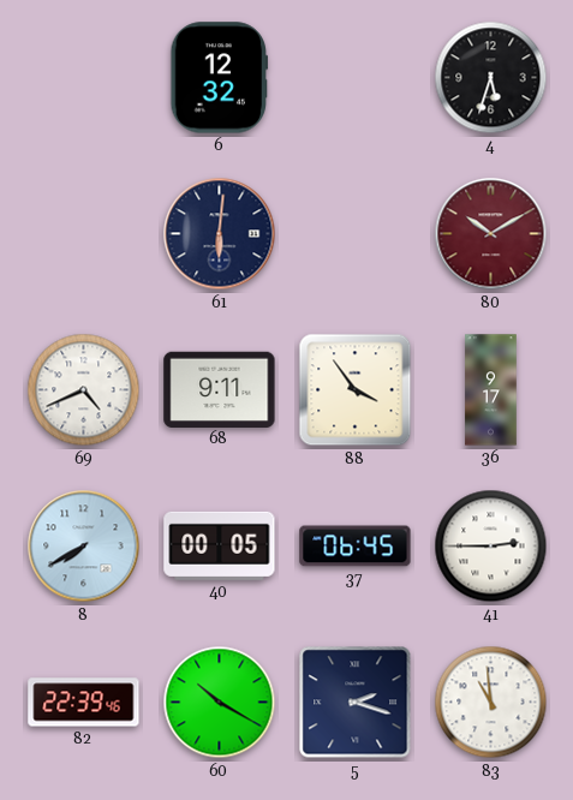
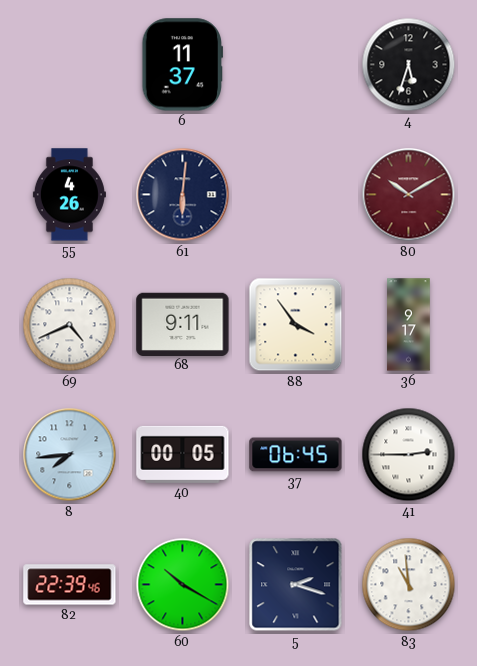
6: 12:32 -> 11:37 (182, 65)
55: none -> 4:26 (69, 195)
8: 7:40 -> 7:44 (70, 455)
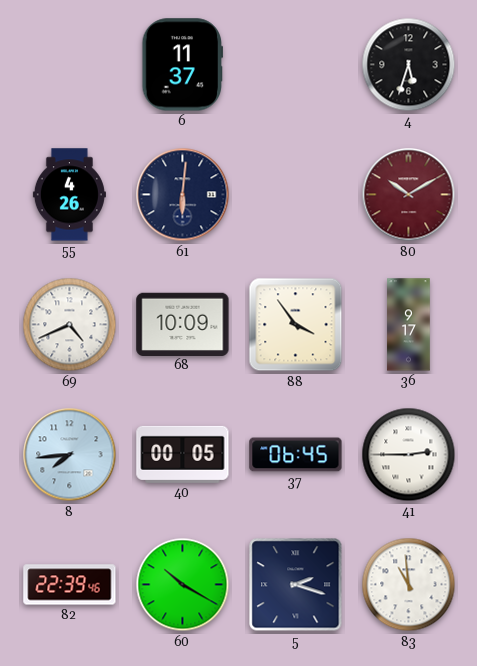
68: 9:11 -> 10:09 (183, 324)
